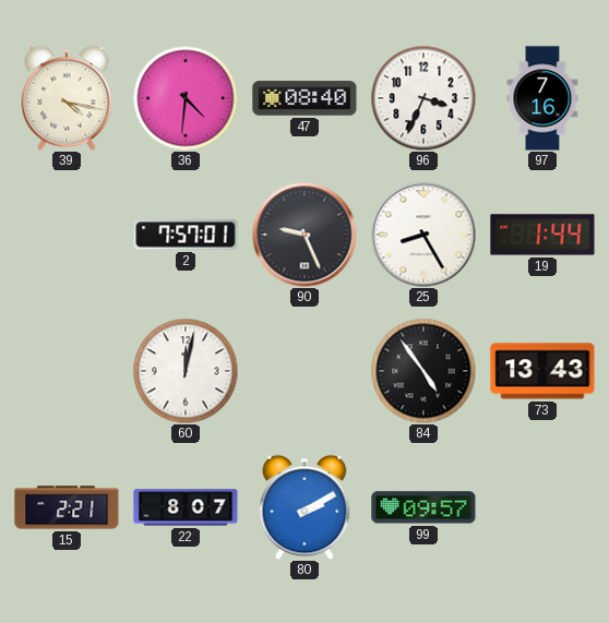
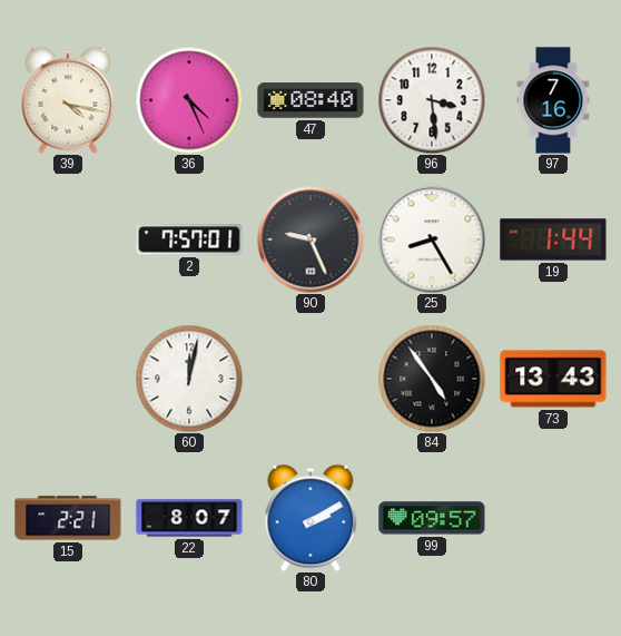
36: 4:31 -> 4:26 (189, 100)
96: 3:34 -> 3:29 (432, 100)
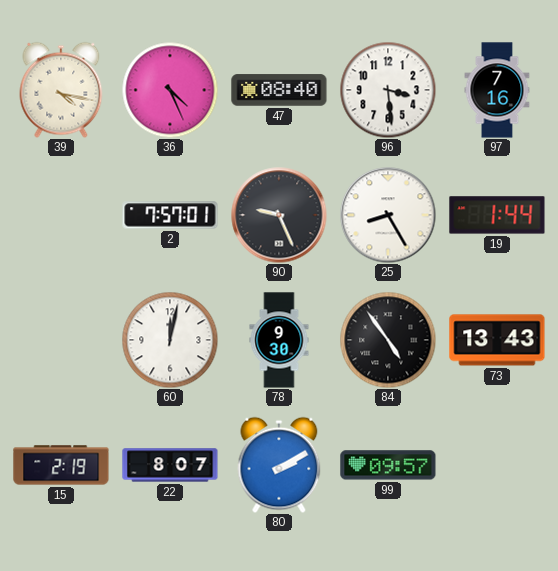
78: none -> 9:30 (279, 340)
15: 2:21 -> 2:19 (61, 465)
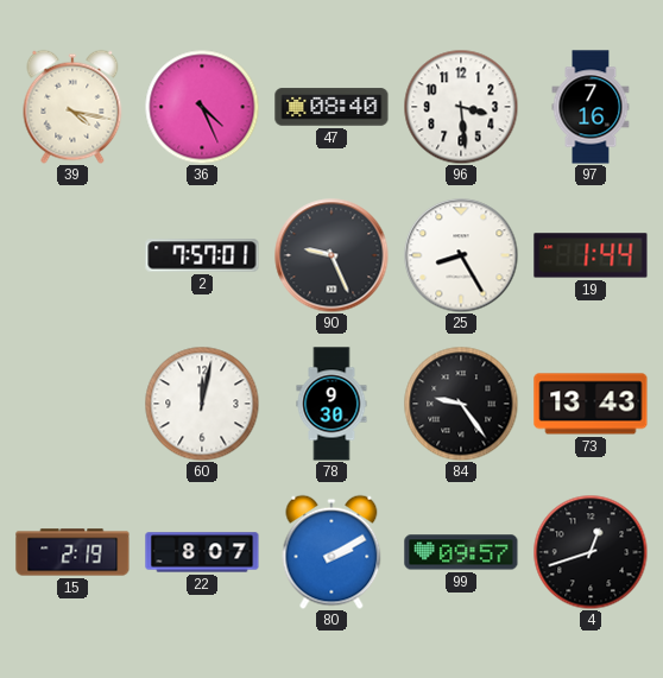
84: 4:54 -> 9:24 (461, 404)
4: none -> 12:42 (591, 552)
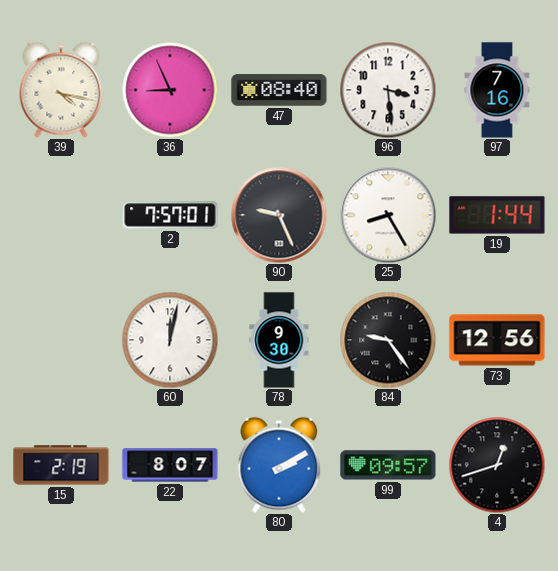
36: 4:26 -> 8:56 (170, 90)
73: 13:43 -> 12:56 (497, 340)
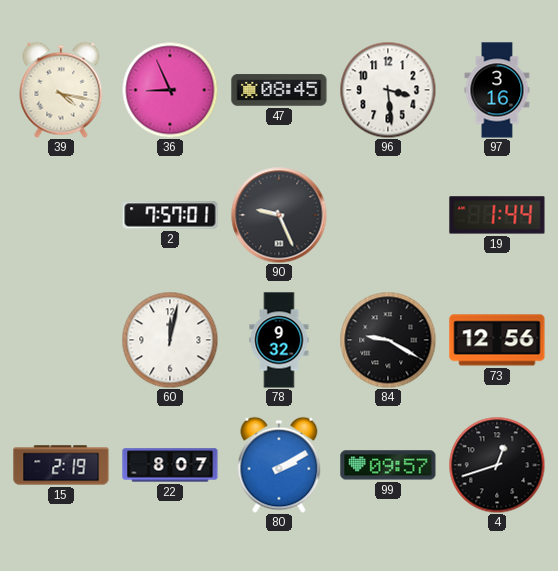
47: 08:40 -> 08:45 (279, 90)
97: 7:16 -> 3:16 (497, 90)
25: 8:25 -> none (388, 215)
78: 9:30 -> 9:32 (279, 340)
84: 9:24 -> 9:20 (388, 340)
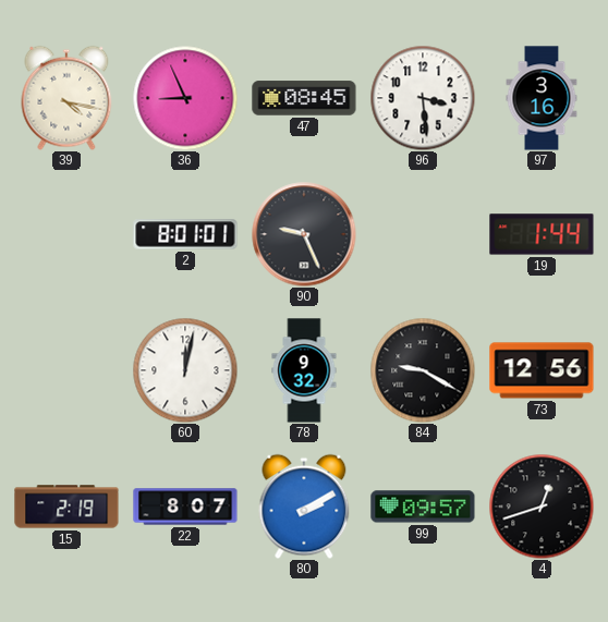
2: 7:57 -> 8:01 (185, 234)
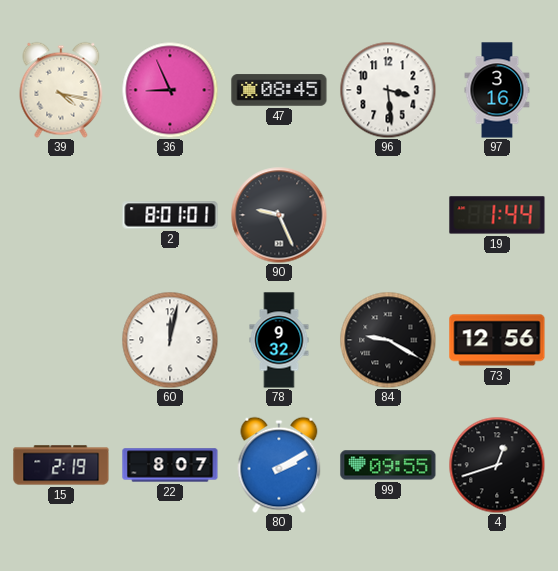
99: 09:57 -> 09:55 (388, 465)
